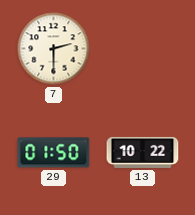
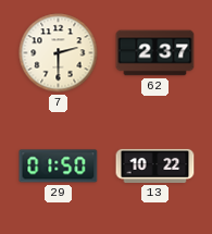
62: none -> 2:37 (155, 53)
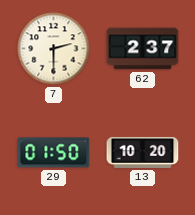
13: 10:22 -> 10:20 (143, 152)
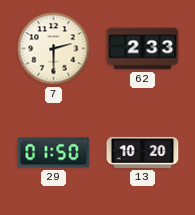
62: 2:37 -> 2:33 (143, 49)
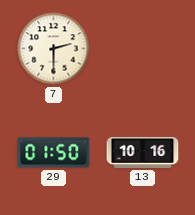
62: 2:33 -> none (143, 49)
13: 10:20 -> 10:16 (143, 152)
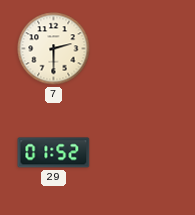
29: 01:50 -> 01:52 (54, 153)
13: 10:16 -> none (143, 152)
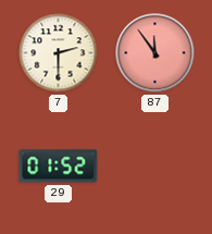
87: none -> 11:54 (155, 53)
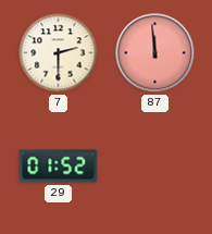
87: 11:54 -> 11:59 (155, 53)
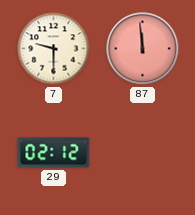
7: 2:30 -> 9:30 (54, 49)
29: 01:52 -> 02:12 (54, 153)
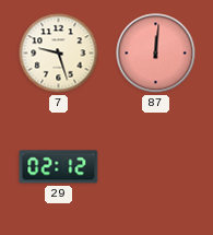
7: 9:30 -> 9:27 (59, 54)
87: 11:59 -> 12:01 (156, 54)
